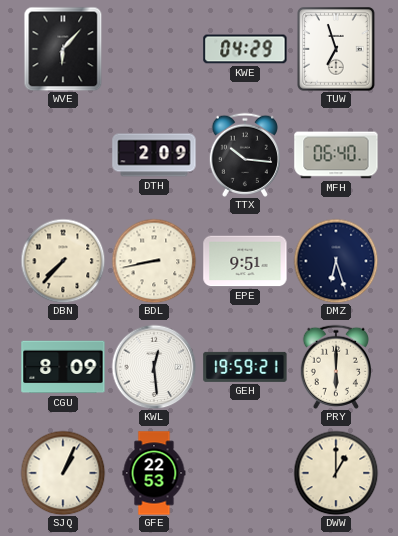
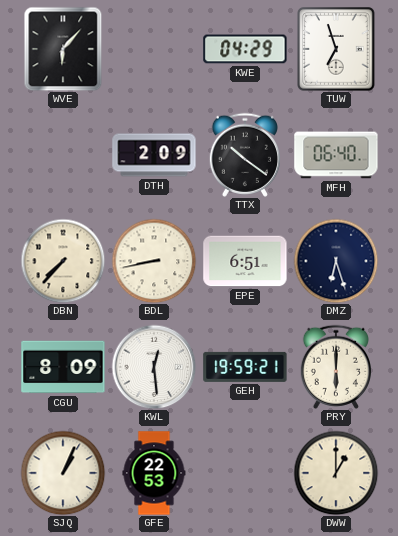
TTX: 10:16 -> 10:21 (245, 155)
EPE: 9:51 -> 6:51 (245, 261)
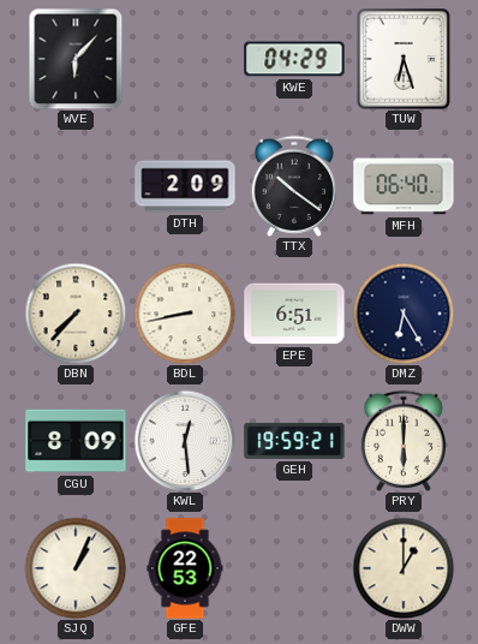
TUW: 6:57 -> 6:27 (405, 59)
DMZ: 6:27 -> 6:25 (404, 314)
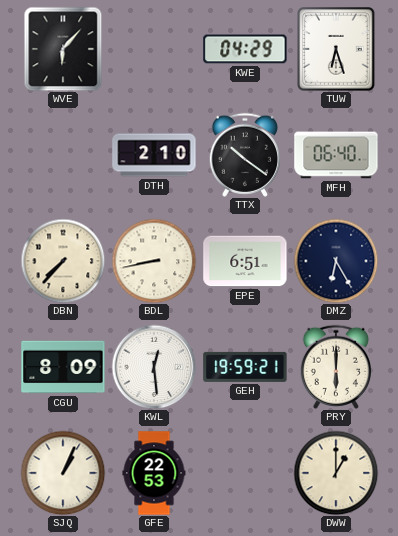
DTH: 2:09 -> 2:10 (154, 155)
